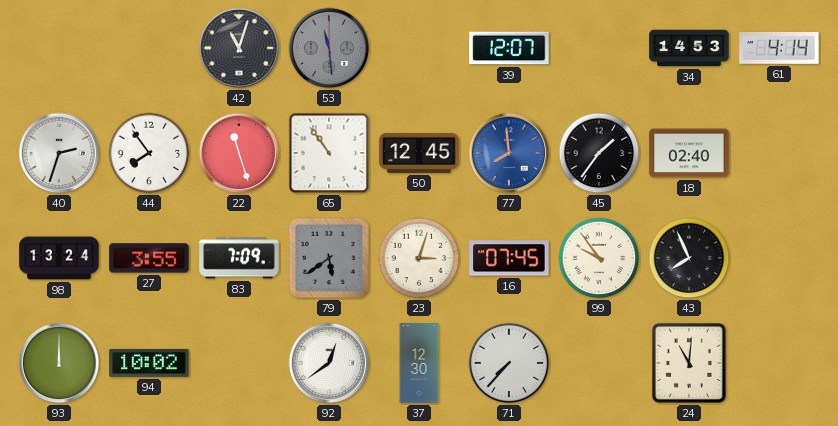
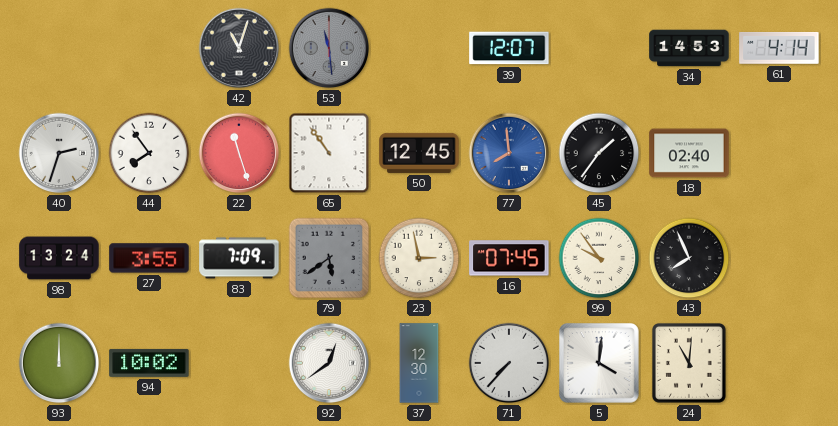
23: 3:03 -> 2:58 (419, 258)
5: none -> 4:01 (600, 364)
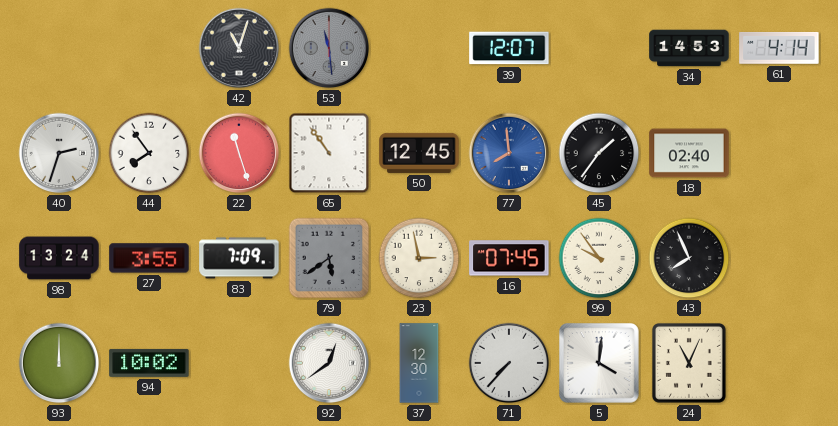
24: 11:01 -> 11:04 (689, 363)
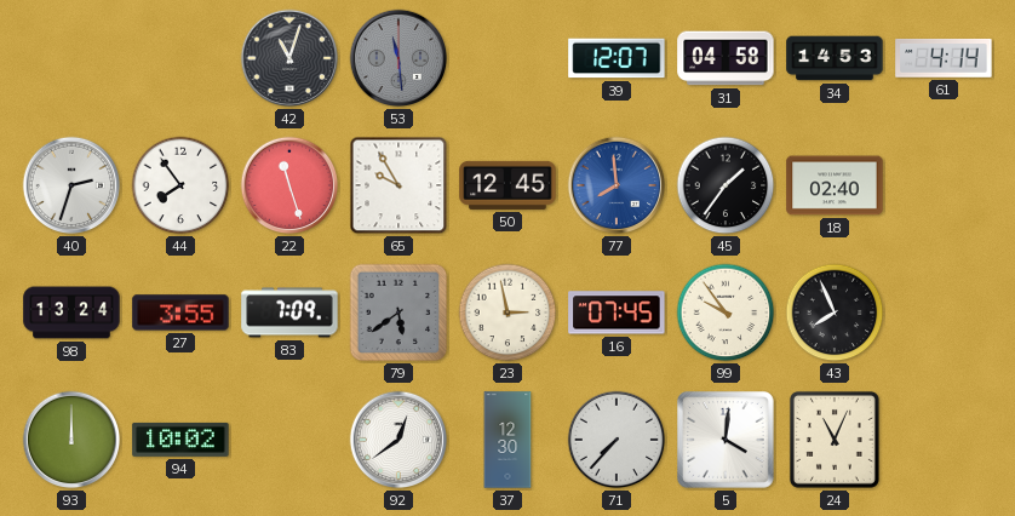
31: none -> 04:58 (726, 58)
65: 10:54 -> 9:55 (398, 185)
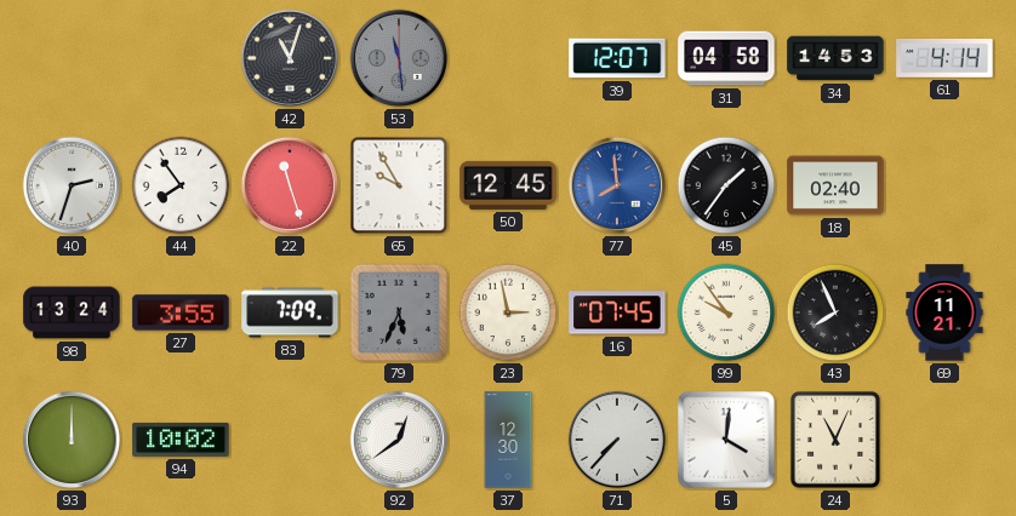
79: 5:39 -> 5:34 (399, 313)
69: none -> 11:21 (944, 313)
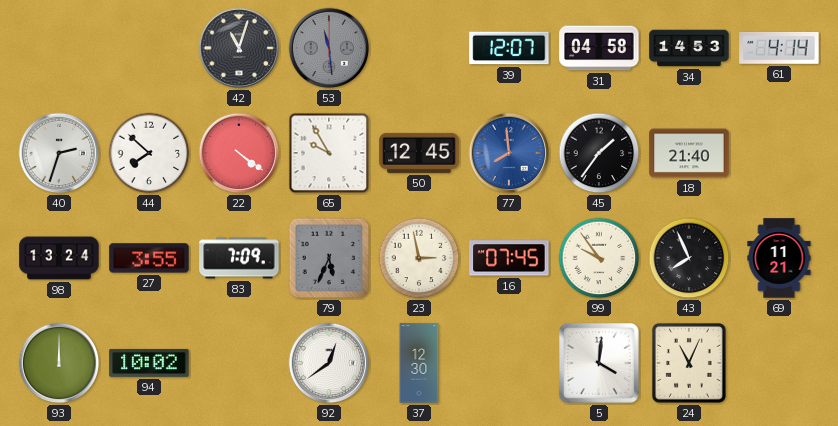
44: 7:54 -> 7:52 (149, 153)
22: 11:27 -> 4:21 (239, 153)
18: 02:40 -> 21:40 (689, 153)
71: 7:37 -> none (617, 440)
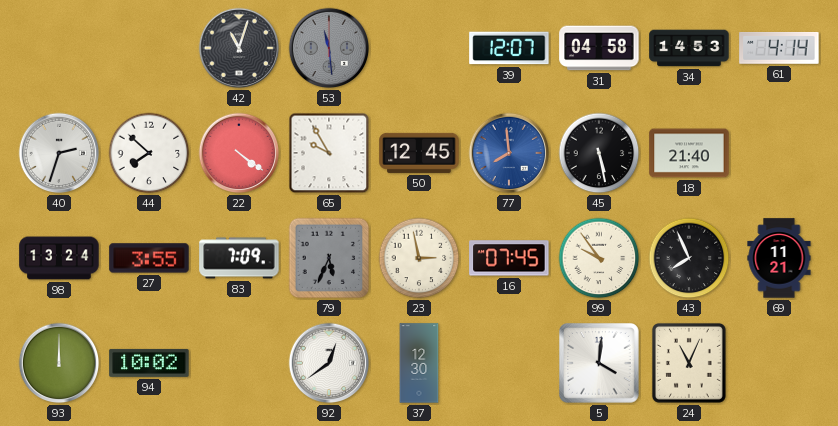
45: 1:36 -> 5:28 (599, 153)
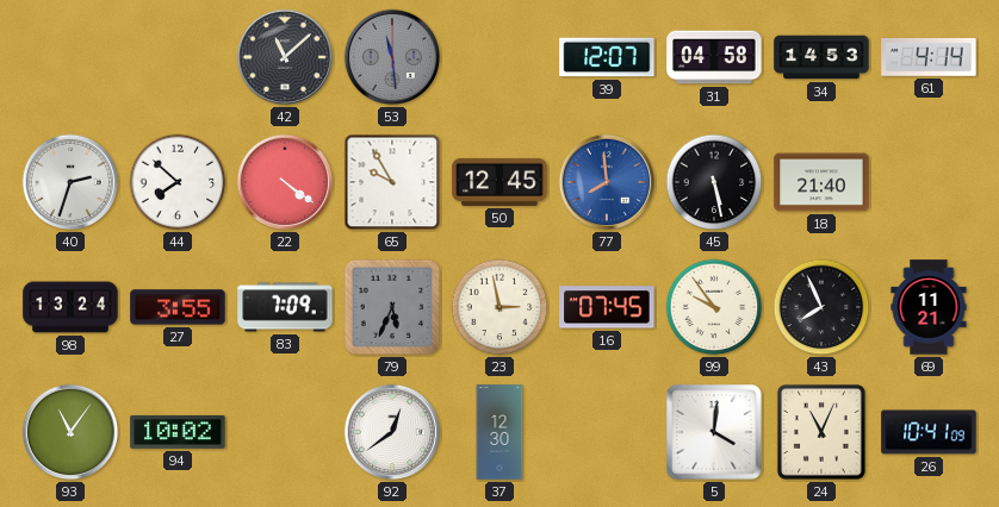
42: 11:03 -> 11:08 (285, 57)
93: 12:00 -> 11:06 (70, 432)
26: none -> 10:41 (929, 432)
